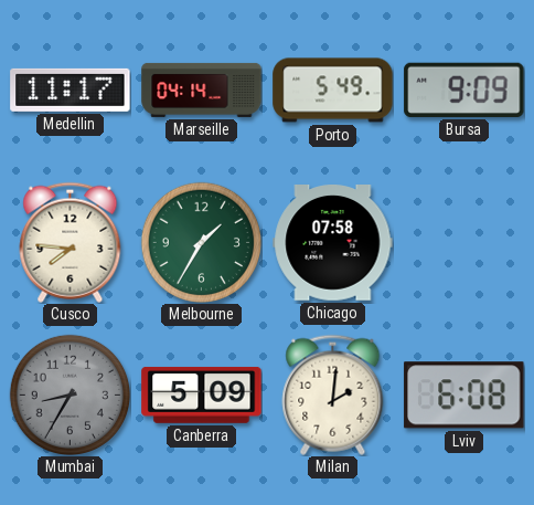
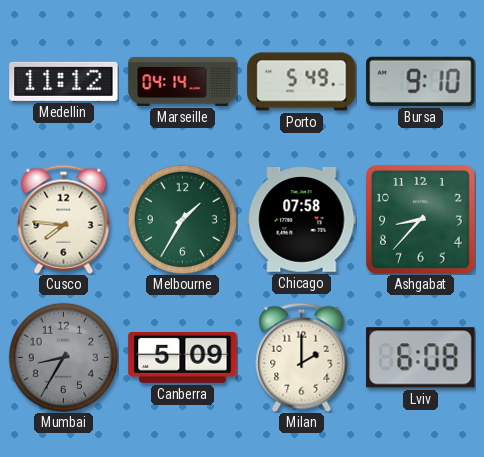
Medellin: 11:17 -> 11:12 (64, 81)
Bursa: 9:09 -> 9:10 (421, 81)
Ashgabat: none -> 8:37 (421, 220)
Milan: 2:01 -> 2:00 (302, 357)
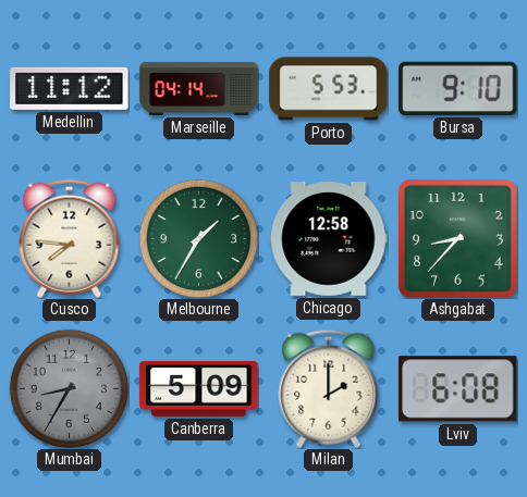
Porto: 5:49 -> 5:53 (329, 89)
Chicago: 07:58 -> 12:58 (329, 239)
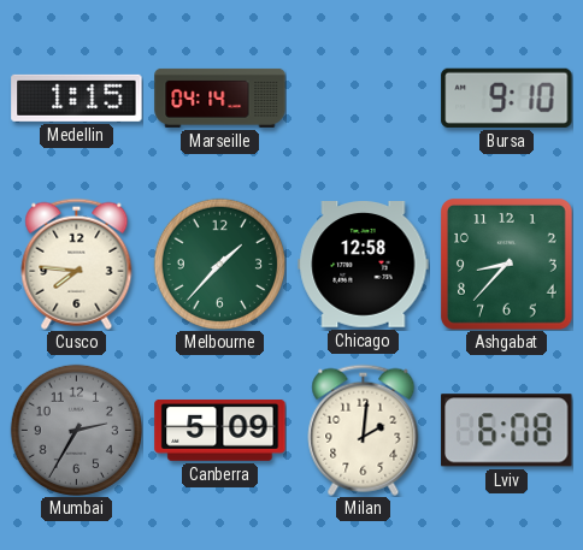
Medellin: 11:12 -> 1:15 (77, 97)
Porto: 5:53 -> none (329, 89)
Melbourne: 1:35 -> 1:37 (219, 264)
Mumbai: 8:35 -> 2:35 (76, 430)
Milan: 2:00 -> 2:01 (364, 430)
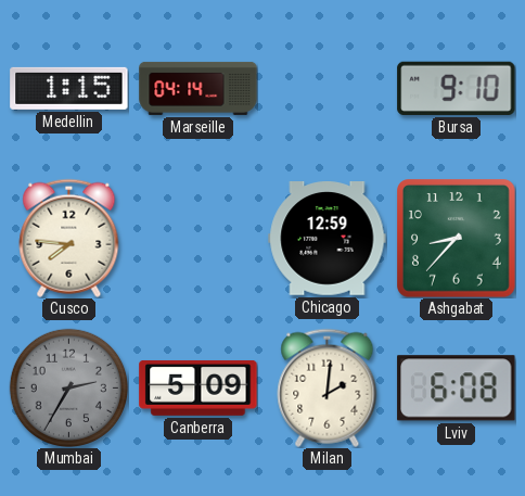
Melbourne: 1:37 -> none (219, 264)
Chicago: 12:58 -> 12:59 (328, 239)
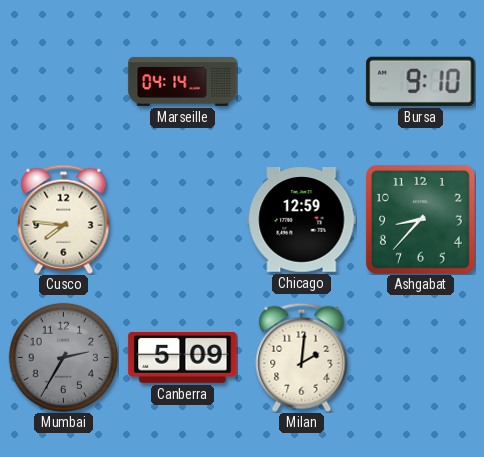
Medellin: 1:15 -> none (69, 88)
Lviv: 6:08 -> none (457, 389)
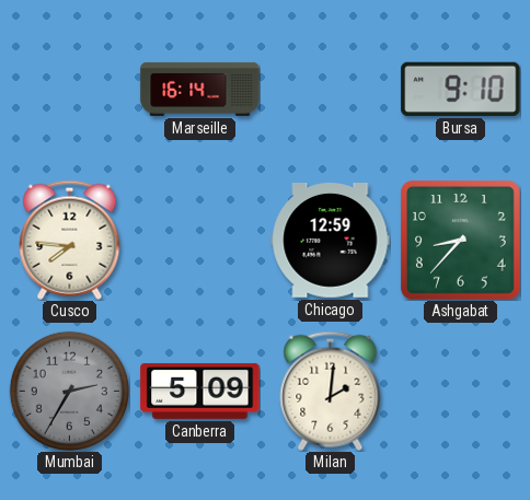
Marseille: 04:14 -> 16:14 (200, 89)
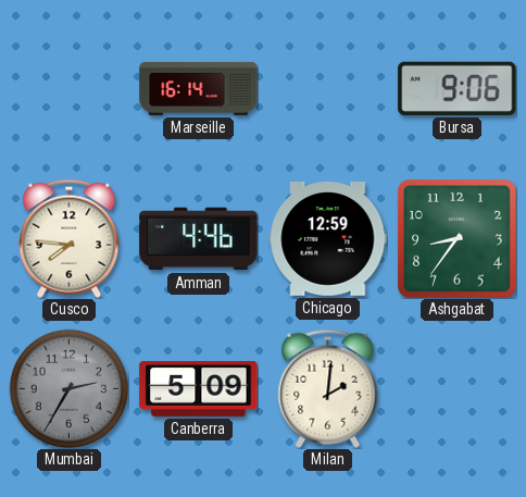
Bursa: 9:10 -> 9:06 (458, 88)
Amman: none -> 4:46 (199, 239)
Ashgabat: 8:37 -> 8:36 (458, 239)
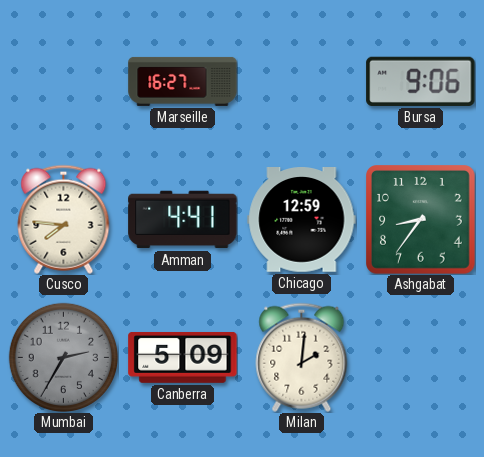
Marseille: 16:14 -> 16:27 (183, 81)
Amman: 4:46 -> 4:41 (183, 220)
